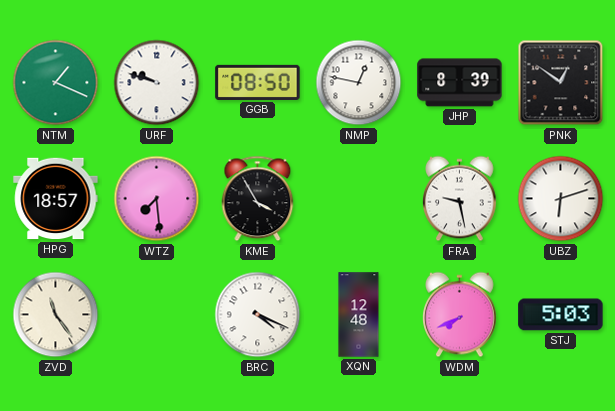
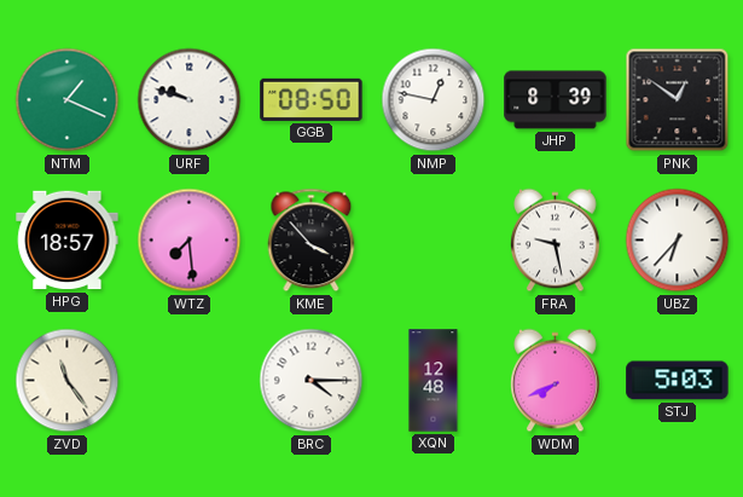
KME: 3:55 -> 3:53 (312, 241)
UBZ: 6:12 -> 6:37 (678, 241)
BRC: 4:19 -> 4:15 (312, 381)
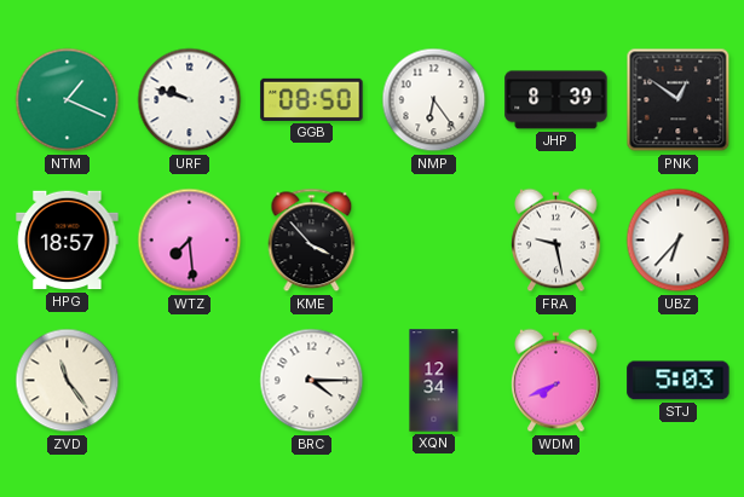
NMP: 12:47 -> 6:24 (434, 100)
XQN: 12:48 -> 12:34 (434, 381)
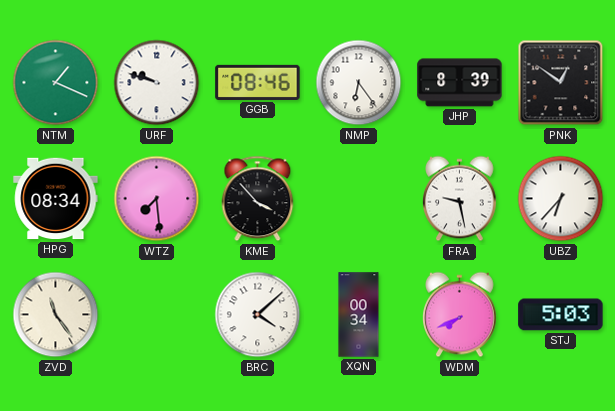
GGB: 08:50 -> 08:46 (258, 82)
HPG: 18:57 -> 08:34 (56, 199)
BRC: 4:15 -> 4:08 (258, 315)
XQN: 12:34 -> 00:34 (359, 315)
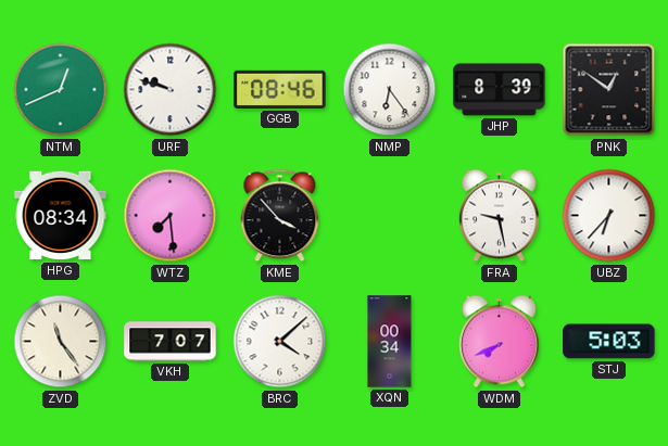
NTM: 1:19 -> 12:41 (61, 90)
VKH: none -> 7:07 (171, 342)
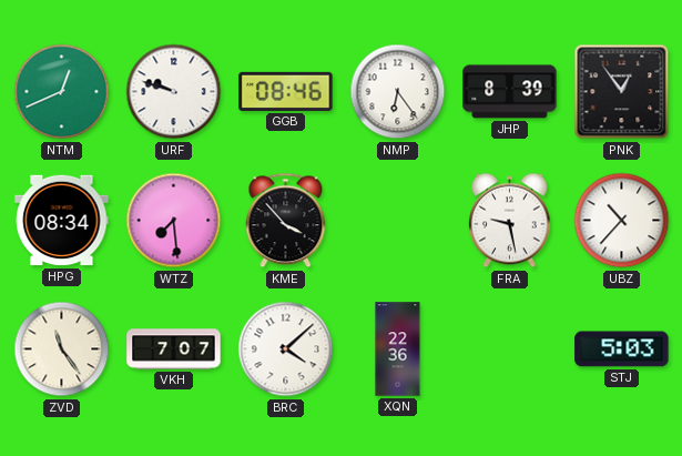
PNK: 12:51 -> 12:54 (622, 92)
UBZ: 6:37 -> 10:37 (622, 221)
XQN: 00:34 -> 22:36 (398, 349)
WDM: 7:41 -> none (500, 342)
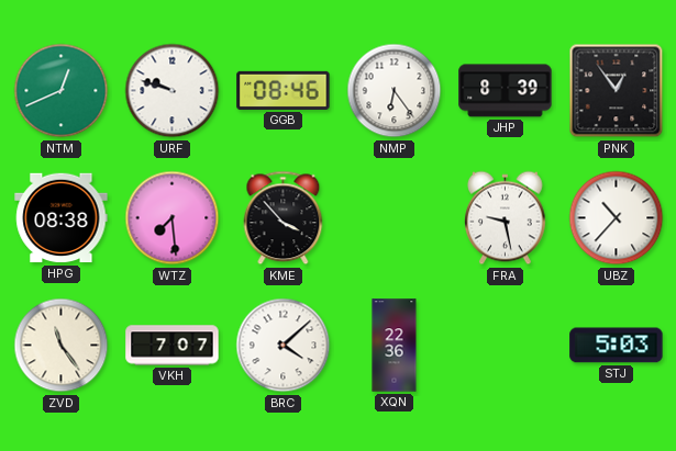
HPG: 08:34 -> 08:38 (62, 218)
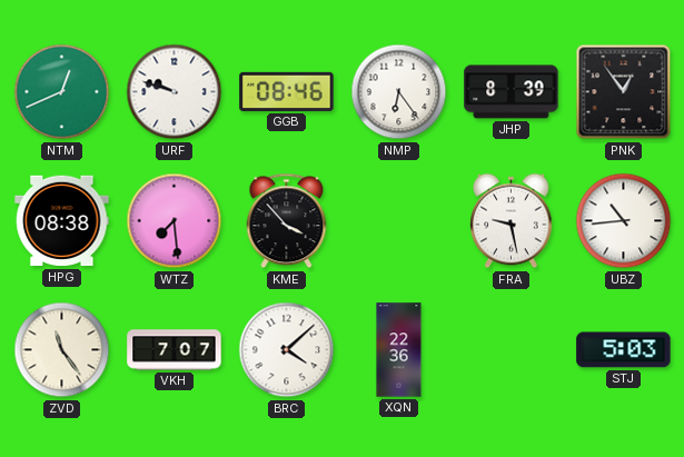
UBZ: 10:37 -> 10:44 (624, 221)
